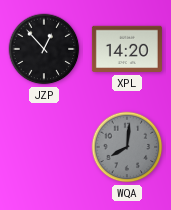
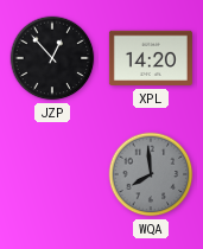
WQA: 8:01 -> 7:59 (151, 174)
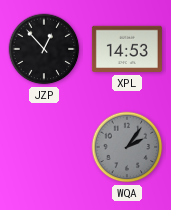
XPL: 14:20 -> 14:53 (127, 49)
WQA: 7:59 -> 2:06 (127, 147)
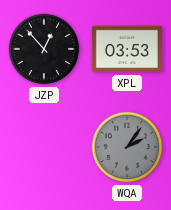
XPL: 14:53 -> 03:53 (127, 49)
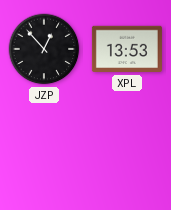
XPL: 03:53 -> 13:53 (127, 49)
WQA: 2:06 -> none (127, 147)
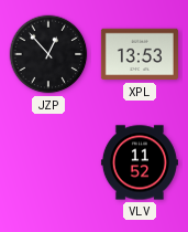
VLV: none -> 11:52 (140, 162)
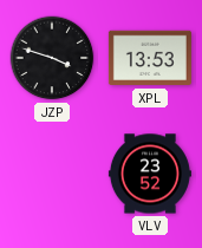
JZP: 12:53 -> 3:48 (52, 58)
VLV: 11:52 -> 23:52 (150, 174)
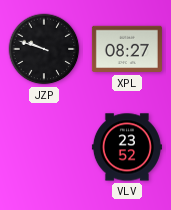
JZP: 3:48 -> 9:48 (44, 49)
XPL: 13:53 -> 08:27 (127, 49)
